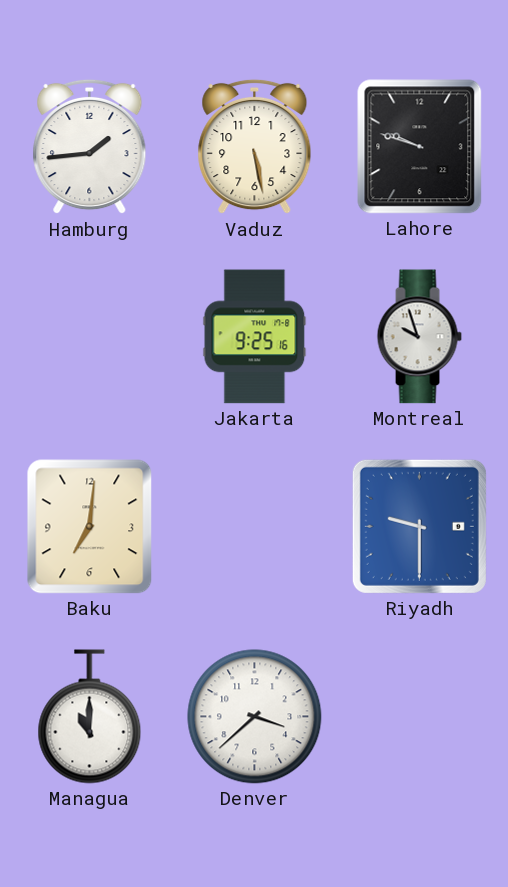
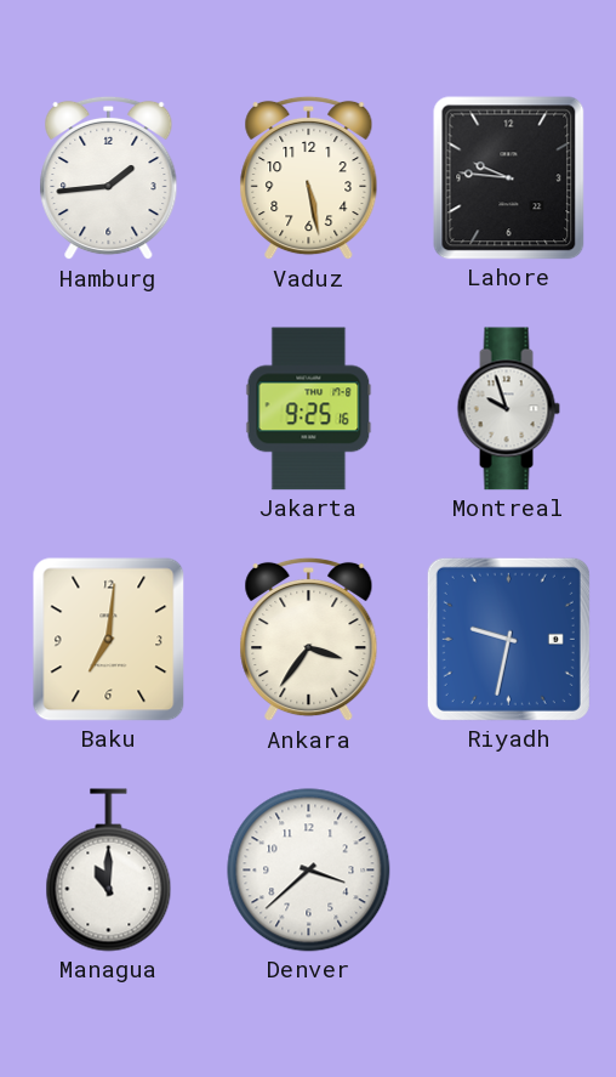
Lahore: 9:48 -> 9:46 (509, 178)
Ankara: none -> 3:36 (309, 640)
Riyadh: 9:30 -> 9:32 (508, 639)
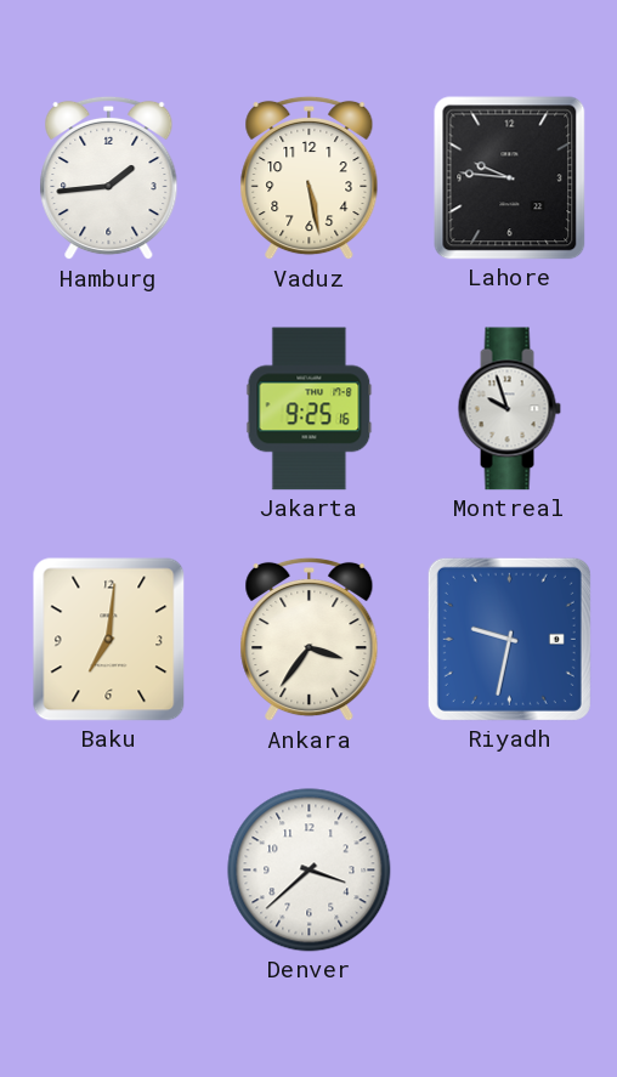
Managua: 11:00 -> none (109, 871)
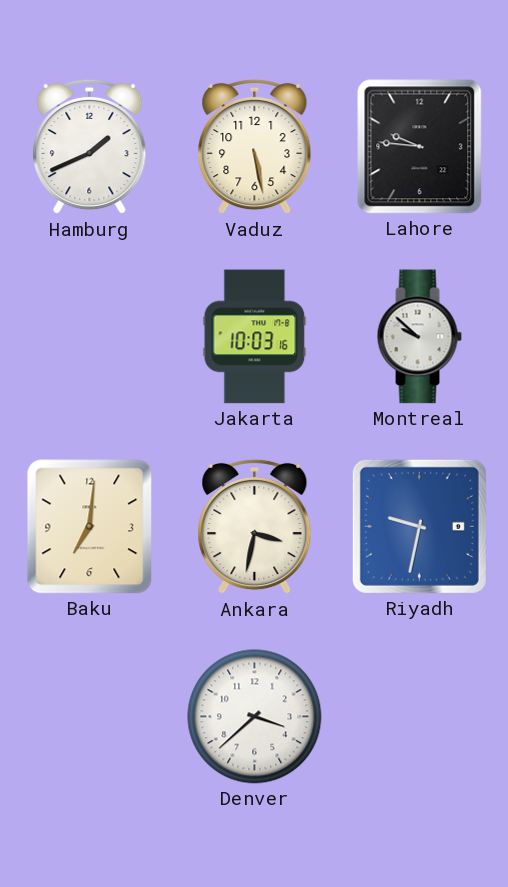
Hamburg: 1:44 -> 1:41 (90, 147)
Jakarta: 9:25 -> 10:03 (255, 337)
Montreal: 9:57 -> 9:52 (419, 337)
Ankara: 3:36 -> 3:32 (255, 527)
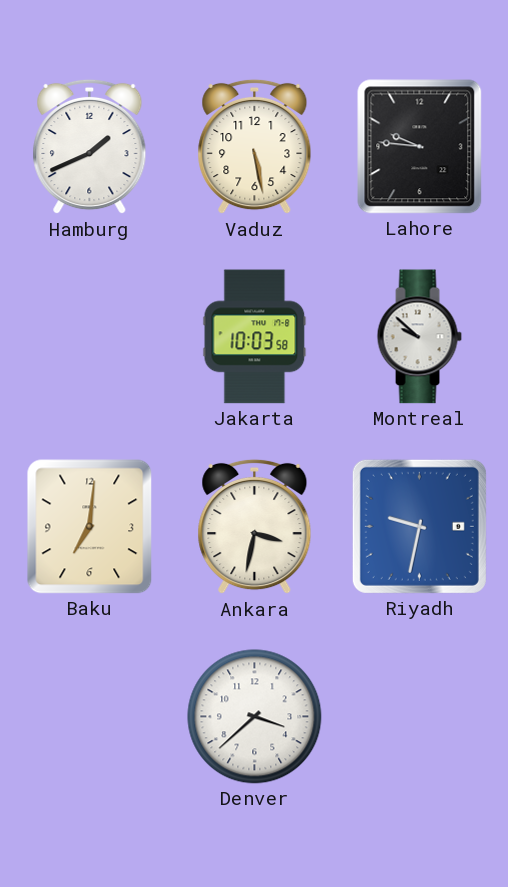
Jakarta: 10:03:16 -> 10:03:58 (255, 337)
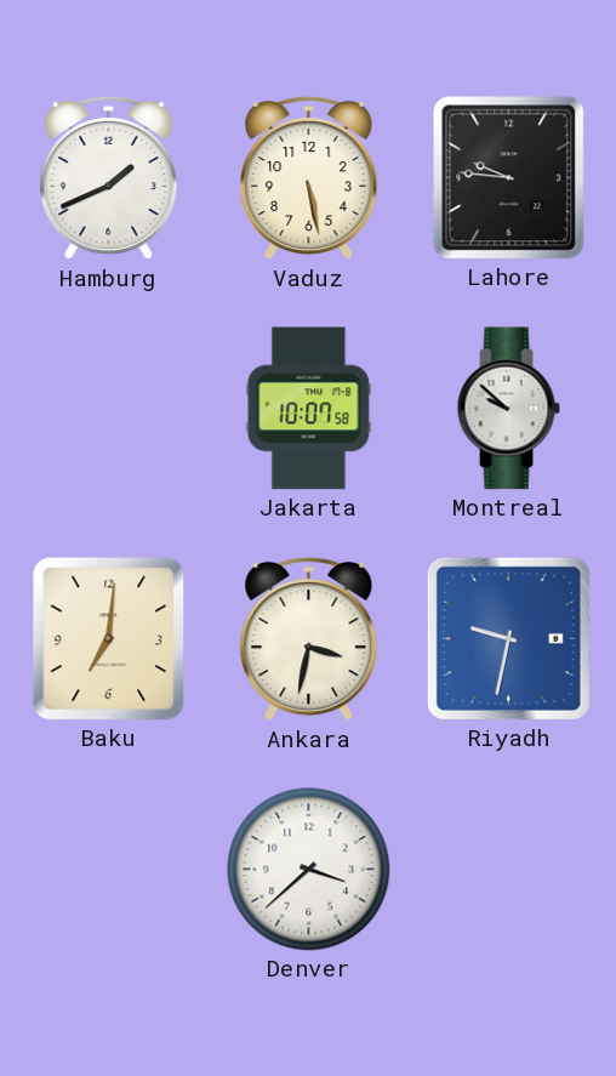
Jakarta: 10:03 -> 10:07 (309, 409)
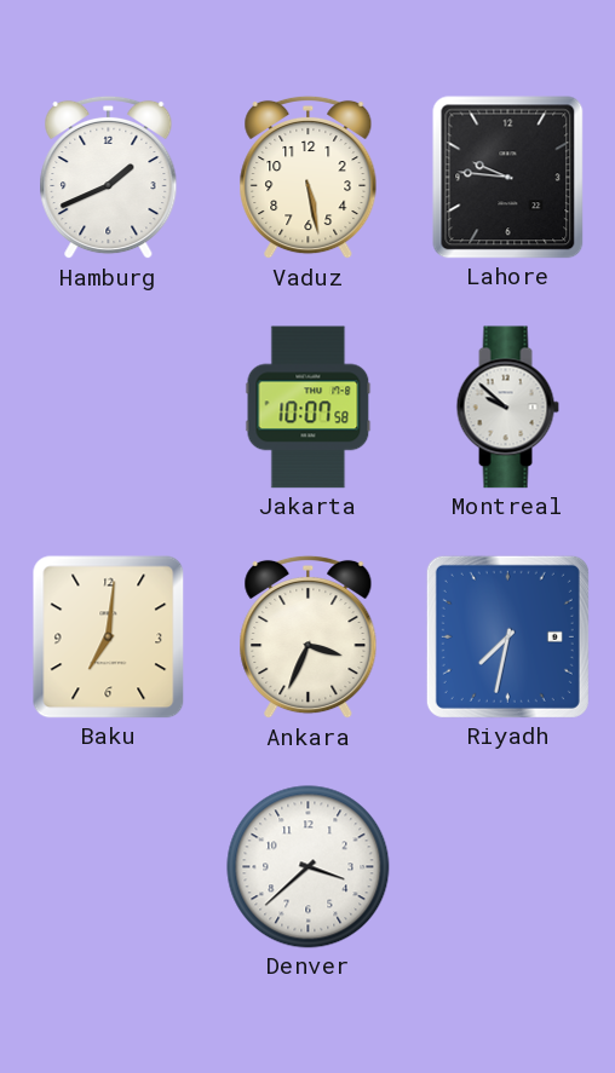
Ankara: 3:32 -> 3:34 (309, 638)
Riyadh: 9:32 -> 7:32 (507, 636)
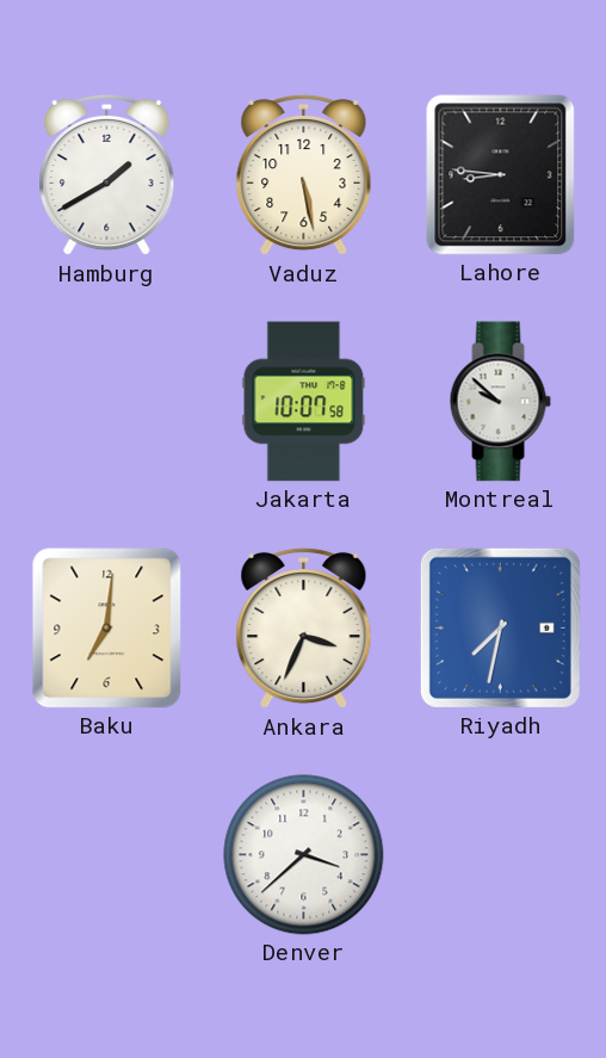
Hamburg: 1:41 -> 1:40 (107, 175)
Lahore: 9:46 -> 8:46 (501, 175)
